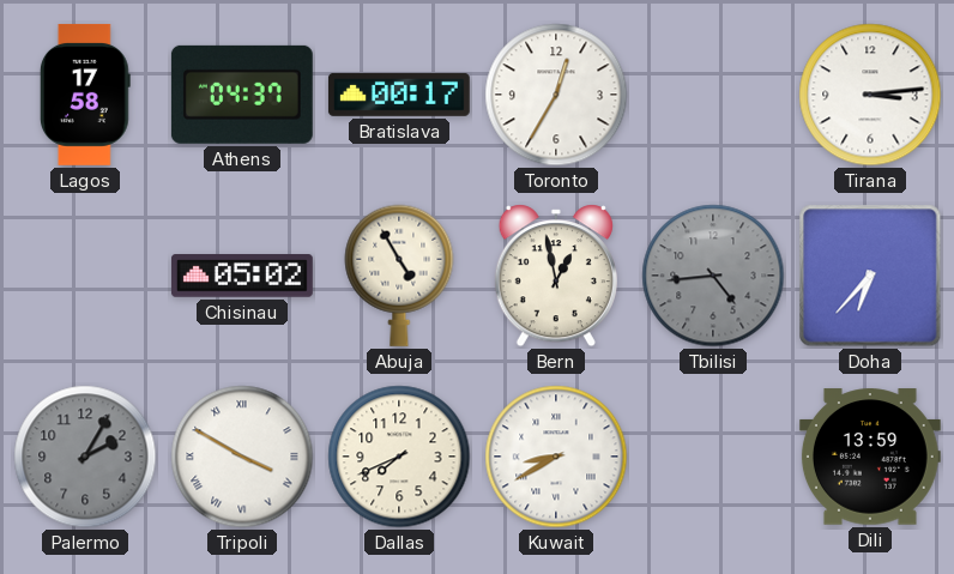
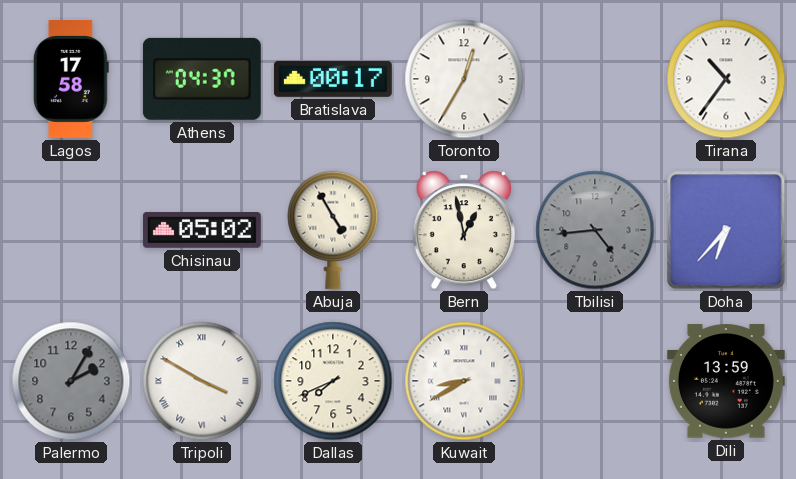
Tirana: 3:14 -> 10:36 (726, 79)
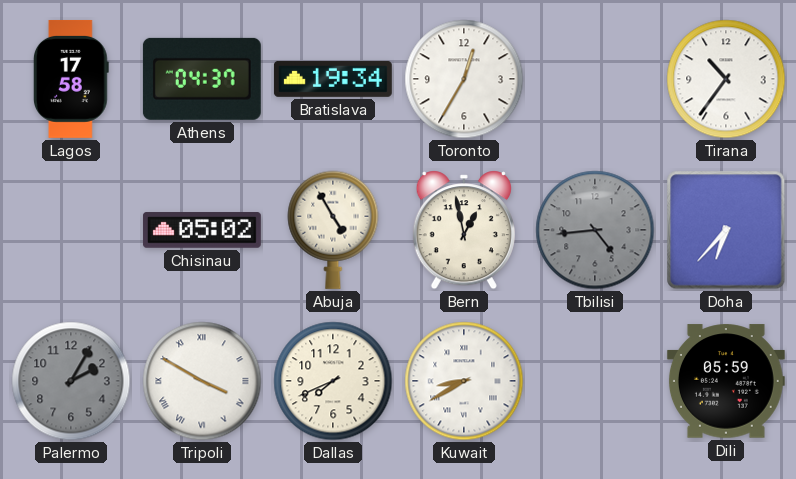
Bratislava: 00:17 -> 19:34 (333, 79)
Dili: 13:59 -> 05:59 (726, 381)
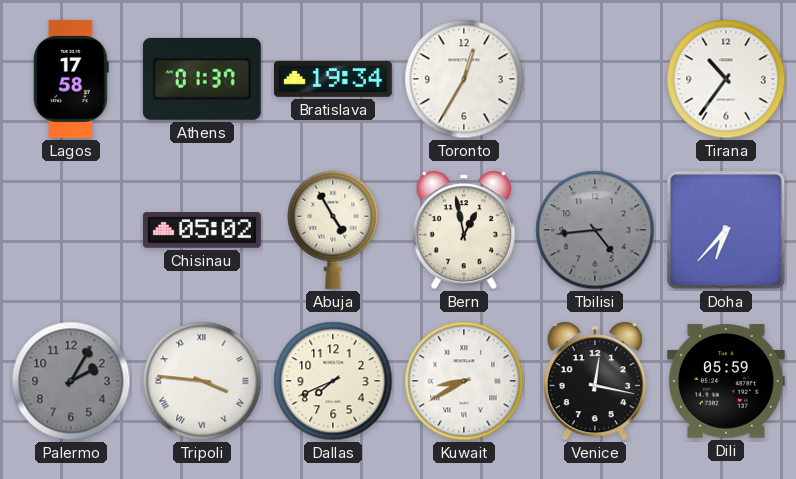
Athens: 04:37 -> 01:37 (202, 79)
Tripoli: 3:50 -> 3:46 (202, 381)
Venice: none -> 12:17 (595, 381)
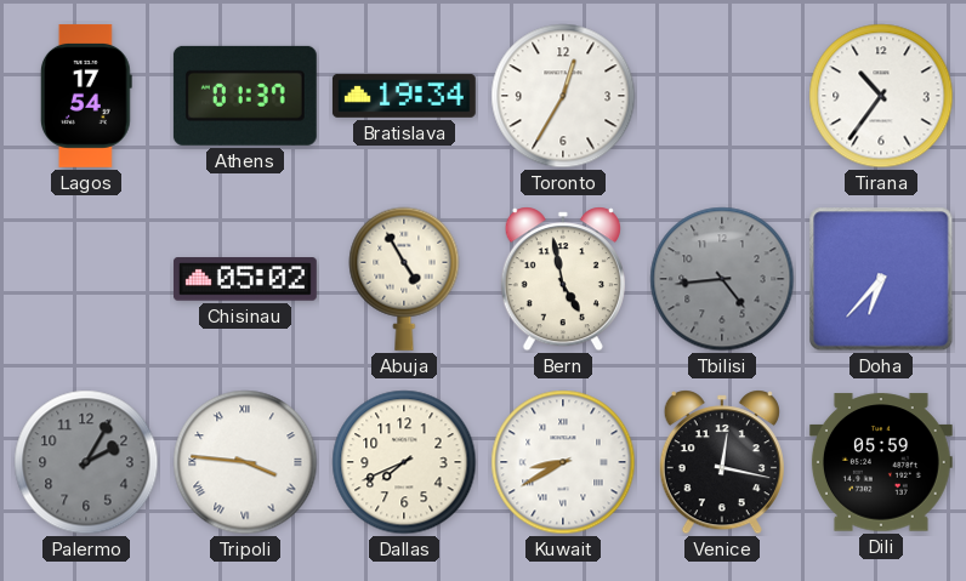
Lagos: 17:58 -> 17:54 (86, 96)
Bern: 12:58 -> 4:58 (563, 279)
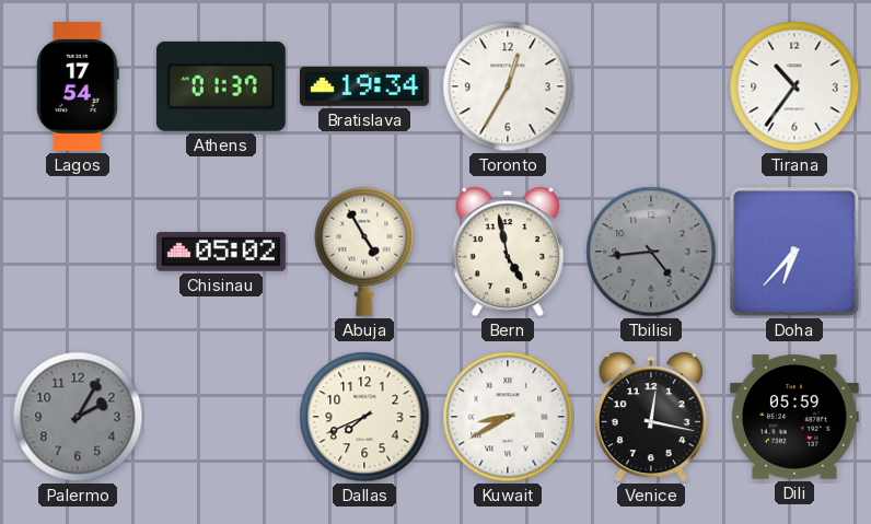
Tripoli: 3:46 -> none (245, 462)
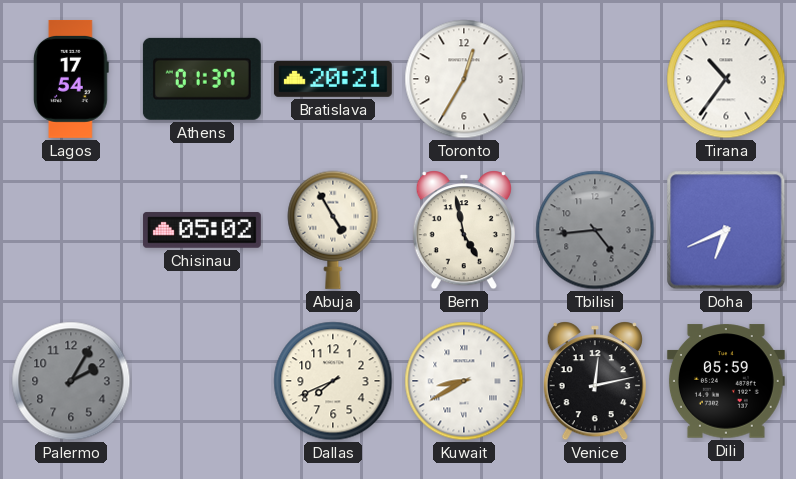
Bratislava: 19:34 -> 20:21 (333, 79)
Doha: 6:37 -> 6:41 (726, 230)
Venice: 12:17 -> 12:13 (595, 381)
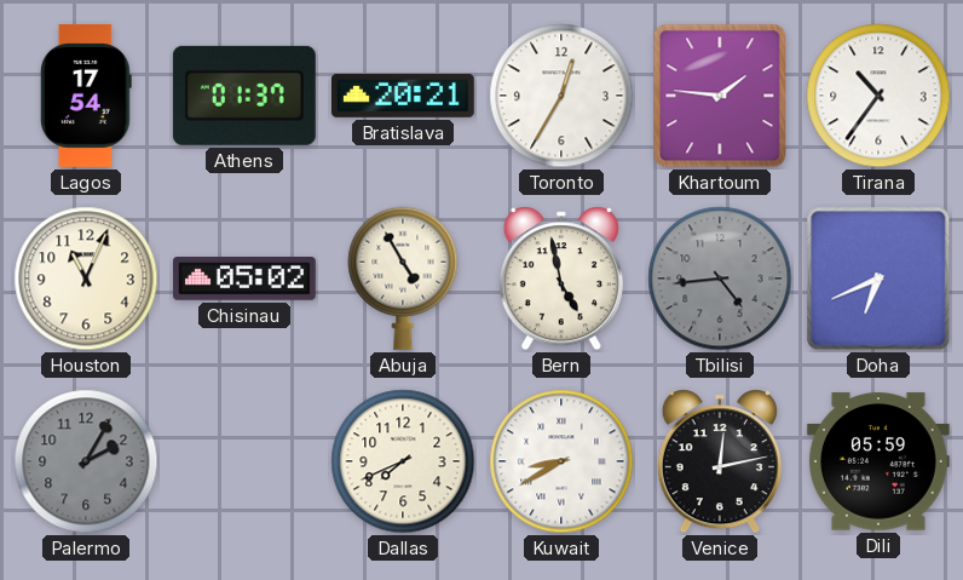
Khartoum: none -> 1:46 (720, 96)
Houston: none -> 11:04 (86, 278)
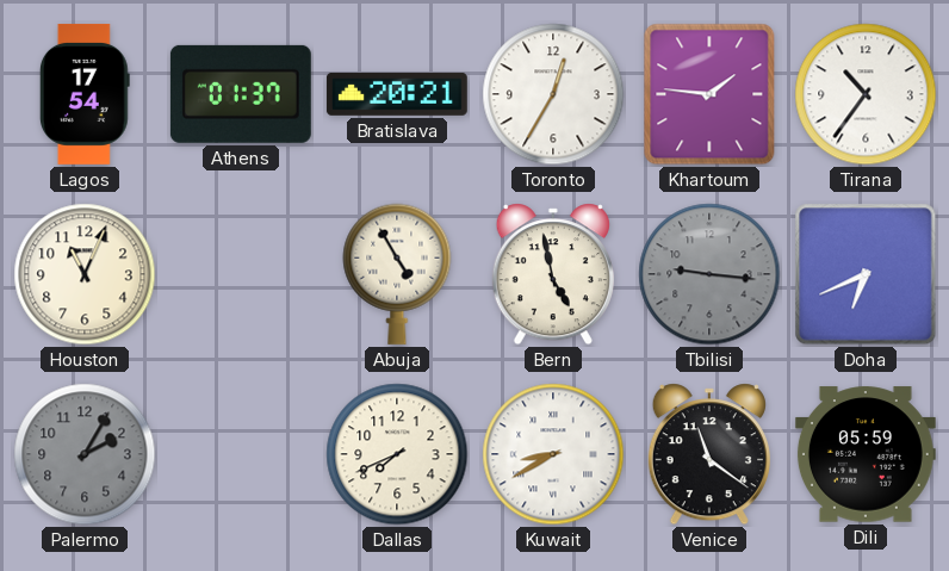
Chisinau: 05:02 -> none (244, 278)
Tbilisi: 4:44 -> 9:16 (709, 274)
Venice: 12:13 -> 11:21 (709, 454)
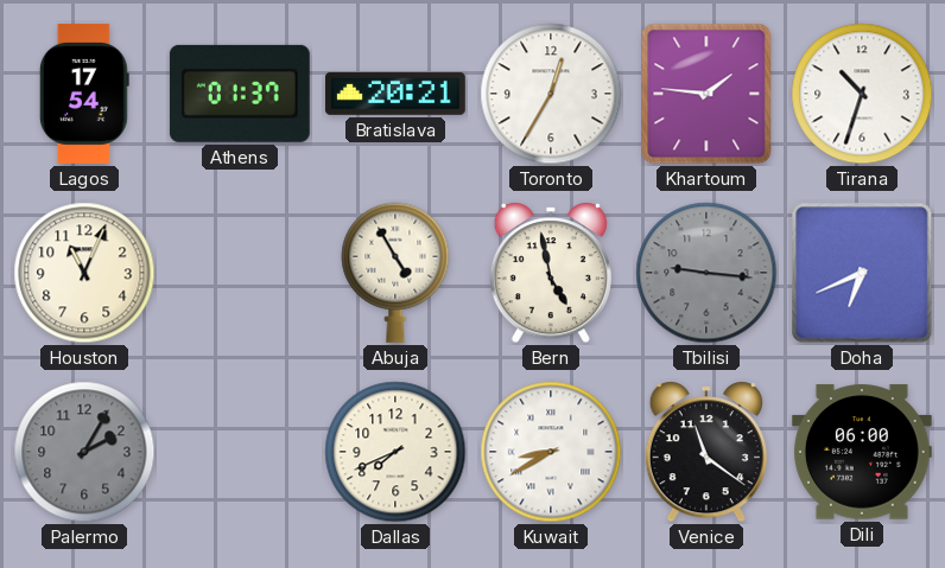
Tirana: 10:36 -> 10:33 (862, 94)
Dili: 05:59 -> 06:00 (862, 452)
